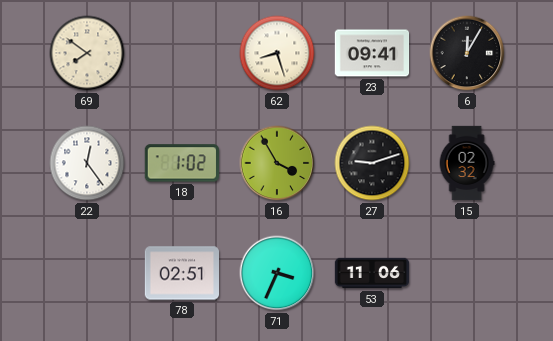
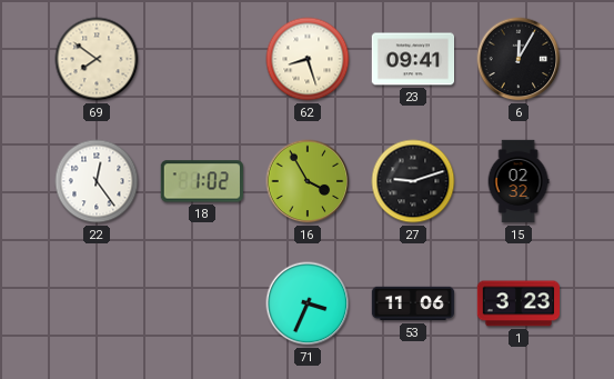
78: 02:51 -> none (182, 273)
1: none -> 3:23 (517, 303)
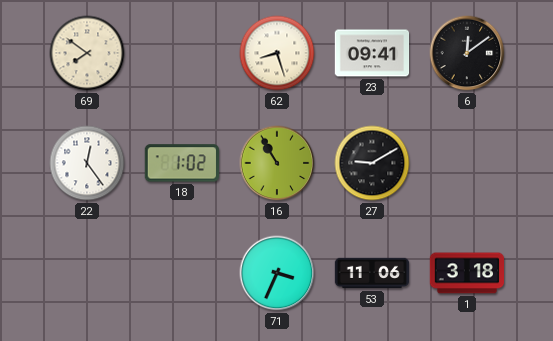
6: 12:05 -> 12:09 (467, 53)
16: 3:55 -> 10:55 (277, 163)
27: 9:12 -> 9:10 (372, 163)
15: 02:32 -> none (519, 181)
1: 3:23 -> 3:18 (466, 273)
